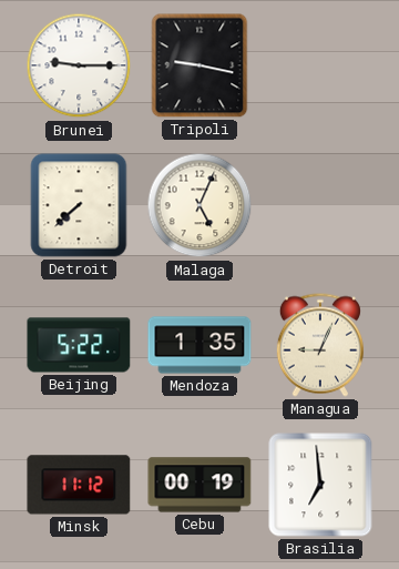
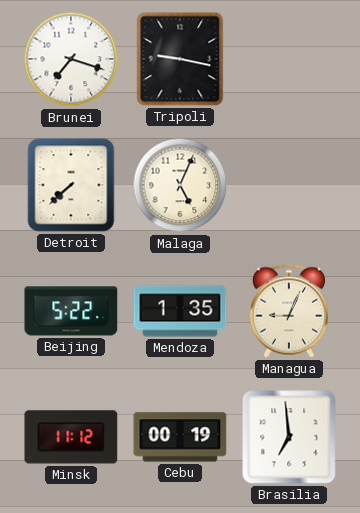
Brunei: 9:15 -> 7:18 (71, 59)
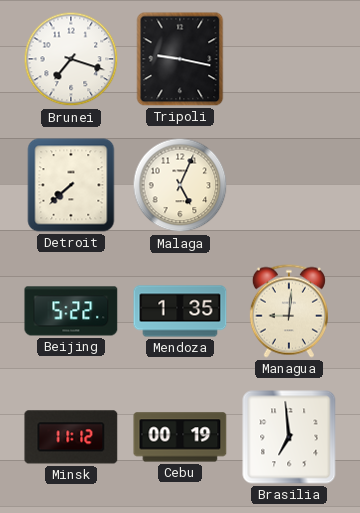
Managua: 9:04 -> 9:01 (289, 311)
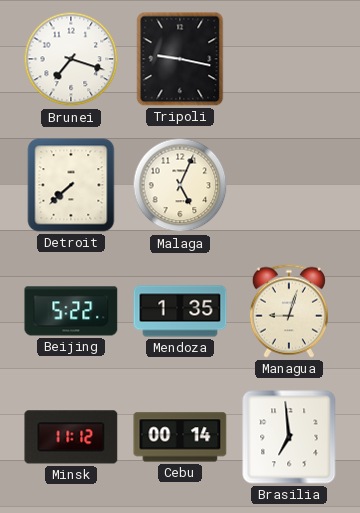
Managua: 9:01 -> 9:03 (289, 311)
Cebu: 00:19 -> 00:14 (180, 437)
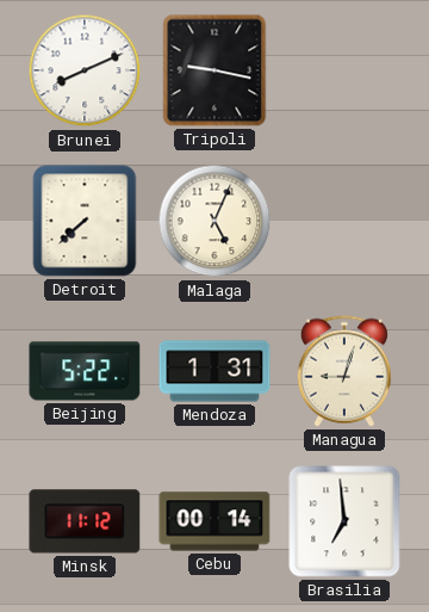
Brunei: 7:18 -> 8:11 (85, 70)
Mendoza: 1:35 -> 1:31 (214, 371)
